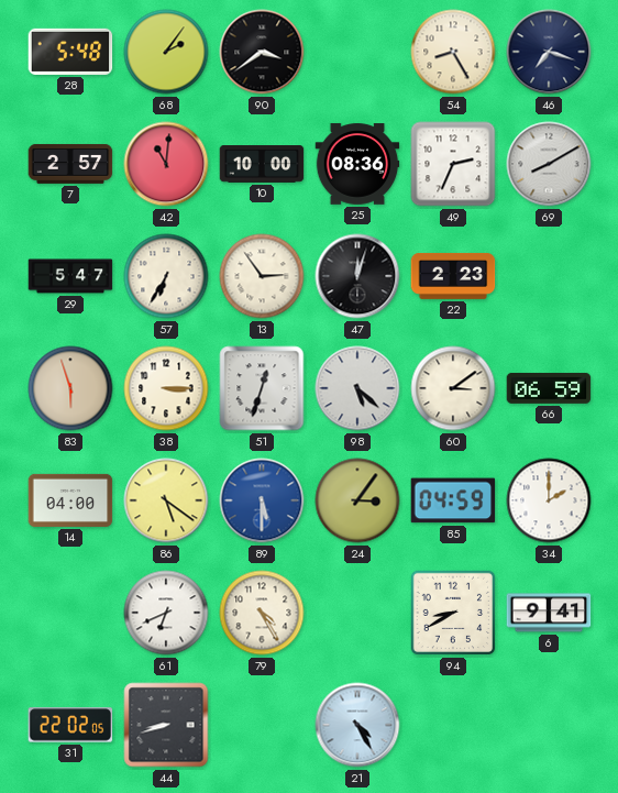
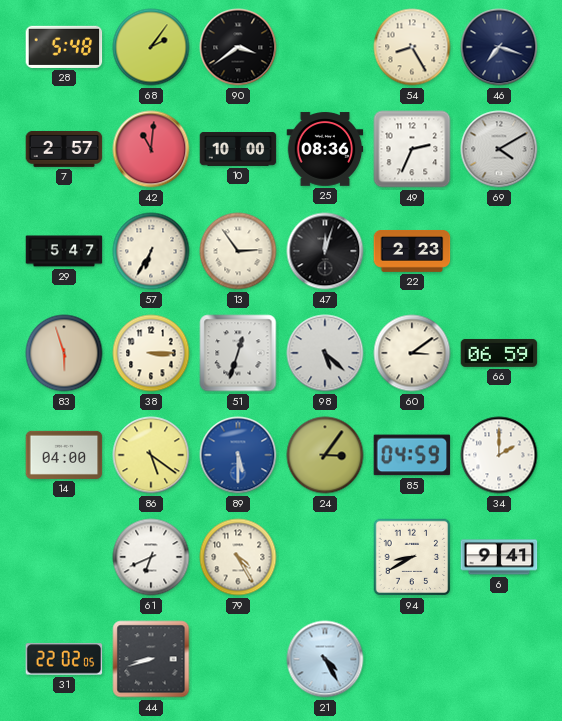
69: 8:10 -> 4:10 (499, 149)
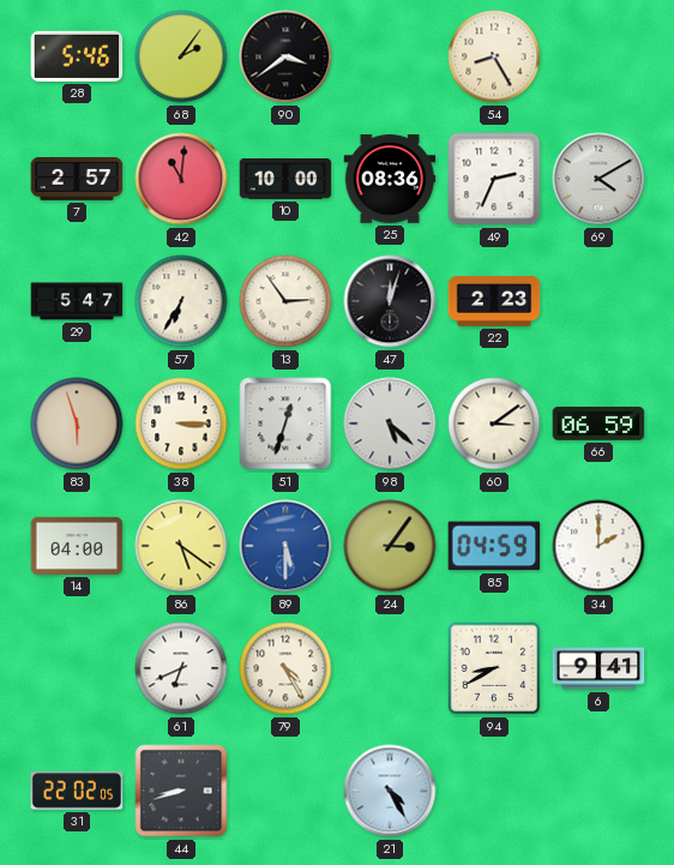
28: 5:48 -> 5:46 (77, 56)
46: 7:18 -> none (499, 47)
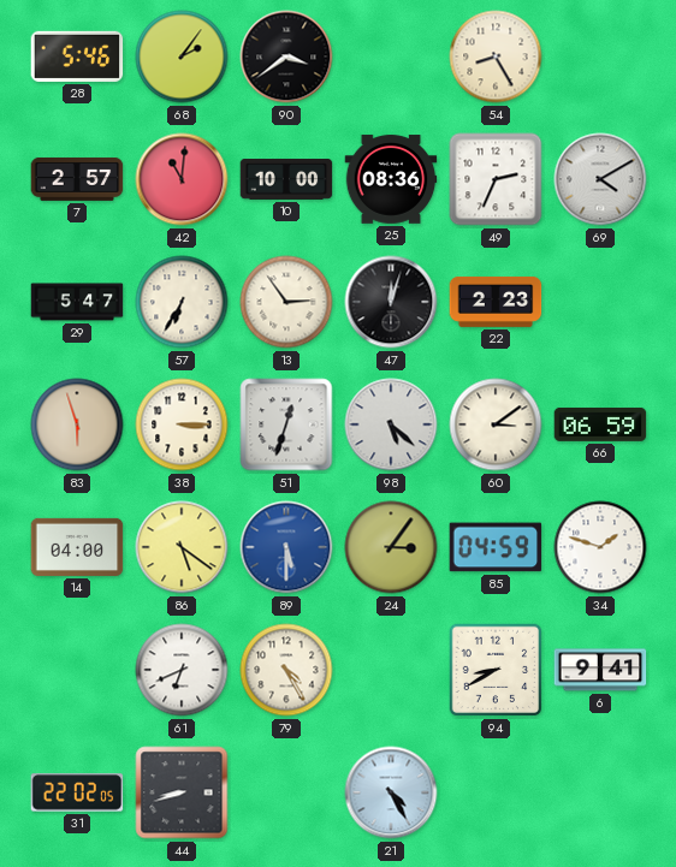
34: 2:00 -> 1:48 (600, 547)
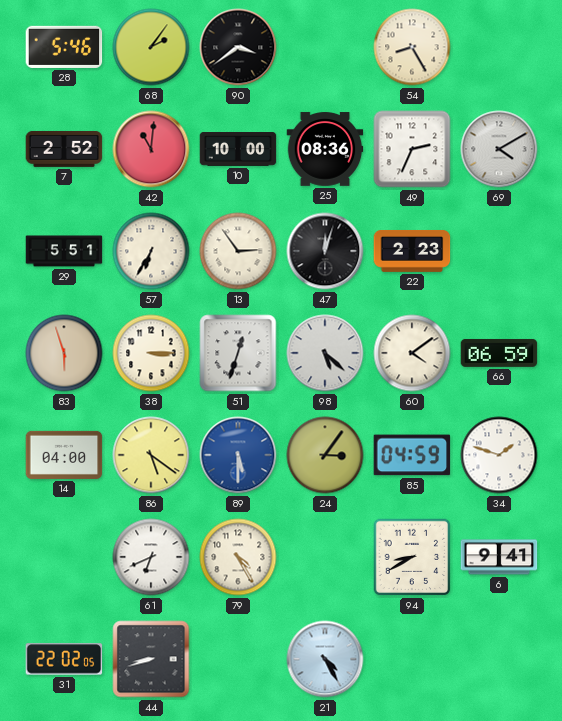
7: 2:57 -> 2:52 (64, 149)
29: 5:47 -> 5:51 (64, 251)
60: 3:09 -> 4:09 (412, 353)
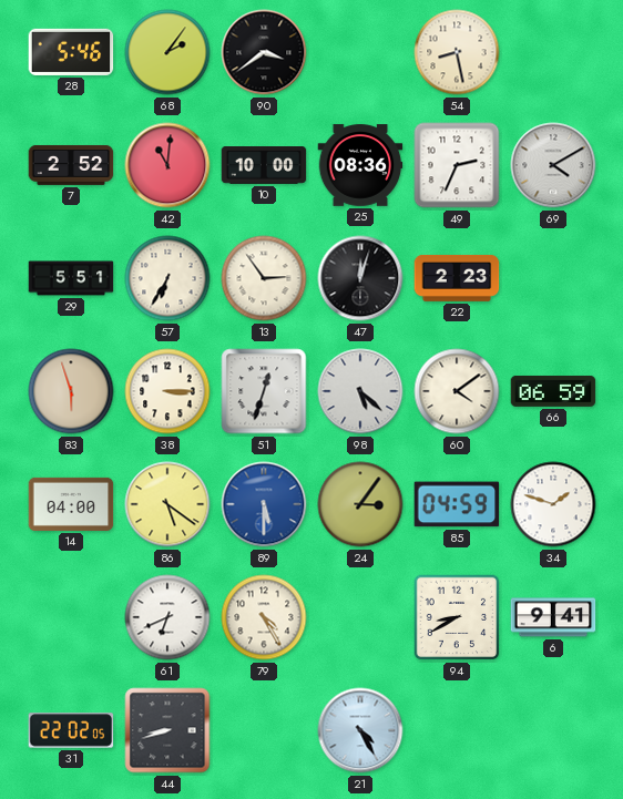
54: 8:25 -> 8:28 (457, 52)
